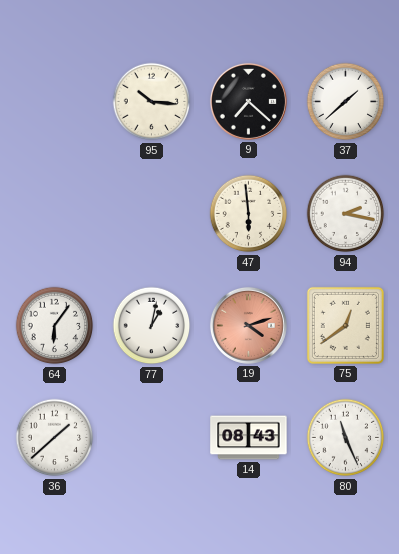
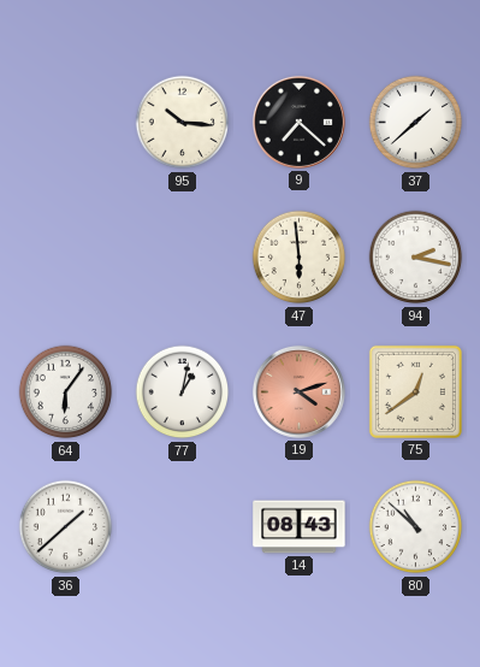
80: 11:26 -> 10:52 (416, 527)
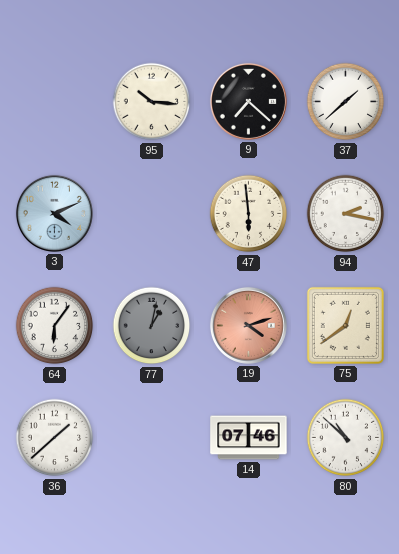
3: none -> 4:11 (54, 213)
77 dial: white -> grey (152, 326)
14: 08:43 -> 07:46 (249, 438)
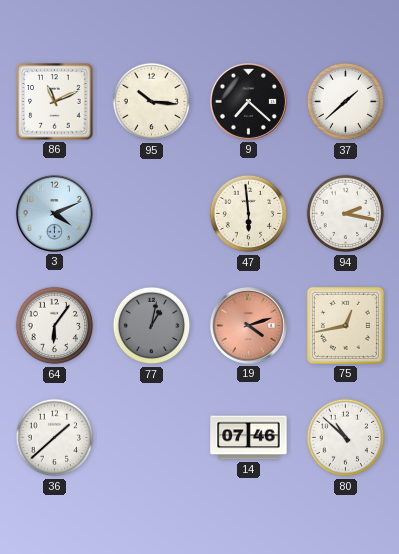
86: none -> 11:11 (55, 102)
75: 12:39 -> 12:43 (345, 325)
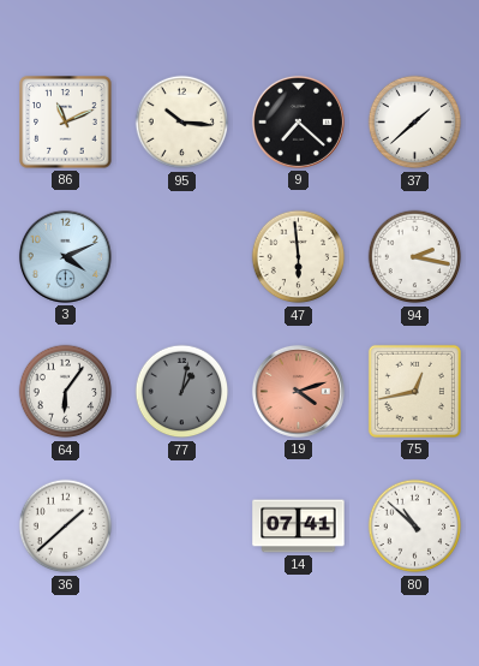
14: 07:46 -> 07:41 (299, 527)
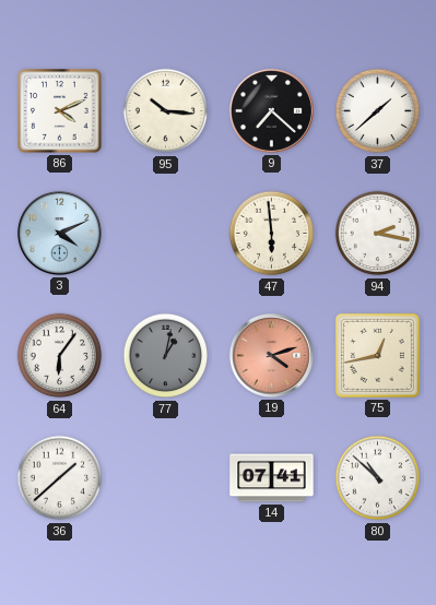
86: 11:11 -> 4:11 (60, 111)
